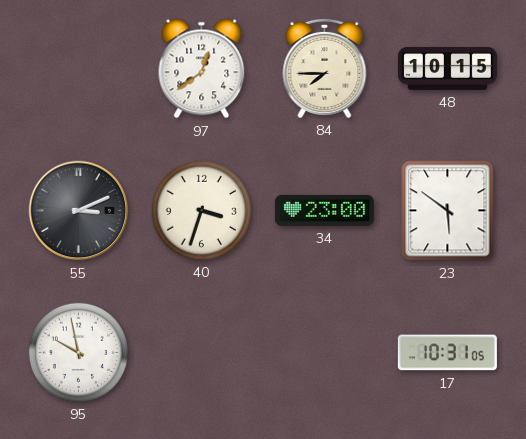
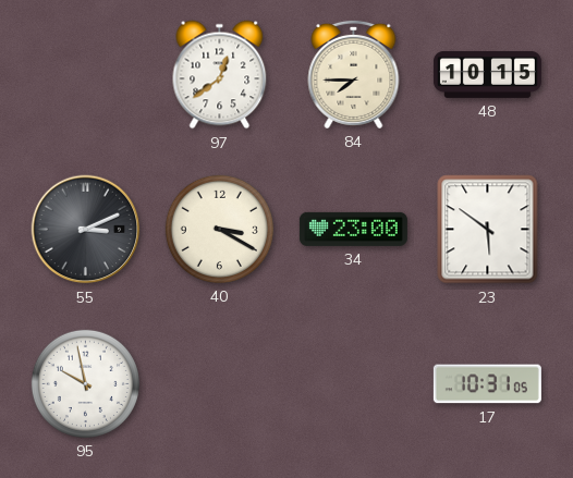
40: 3:33 -> 3:20 (219, 229)
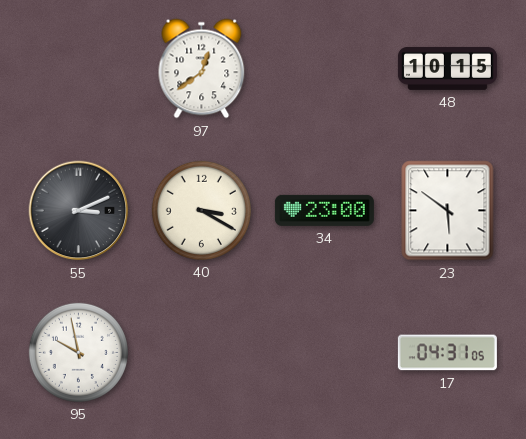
84: 7:45 -> none (354, 74)
17: 10:31 -> 04:31 (447, 353)
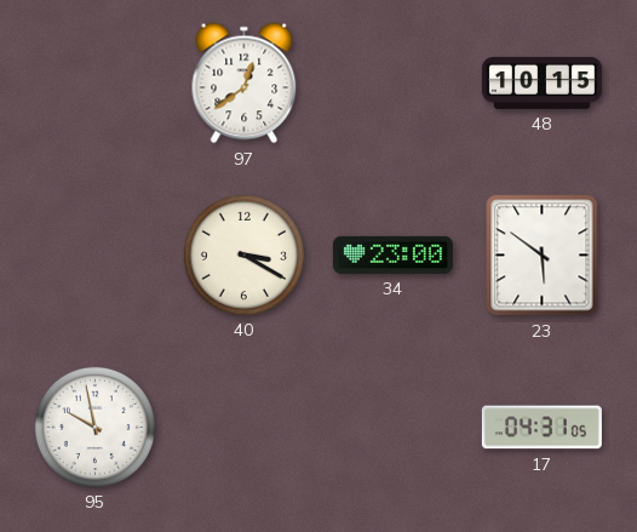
55: 3:11 -> none (79, 211)
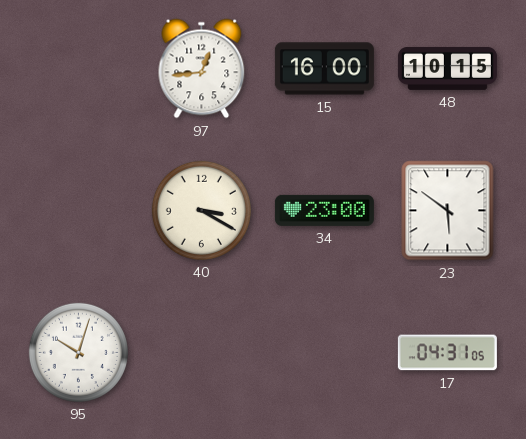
97: 12:39 -> 12:44 (202, 69)
15: none -> 16:00 (324, 69)
95: 9:58 -> 10:03 (78, 352)
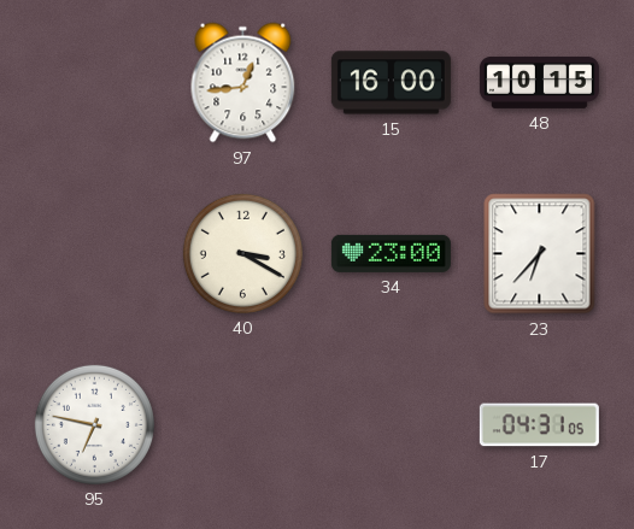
23: 5:51 -> 6:37 (540, 254)
95: 10:03 -> 6:47 (94, 424)
